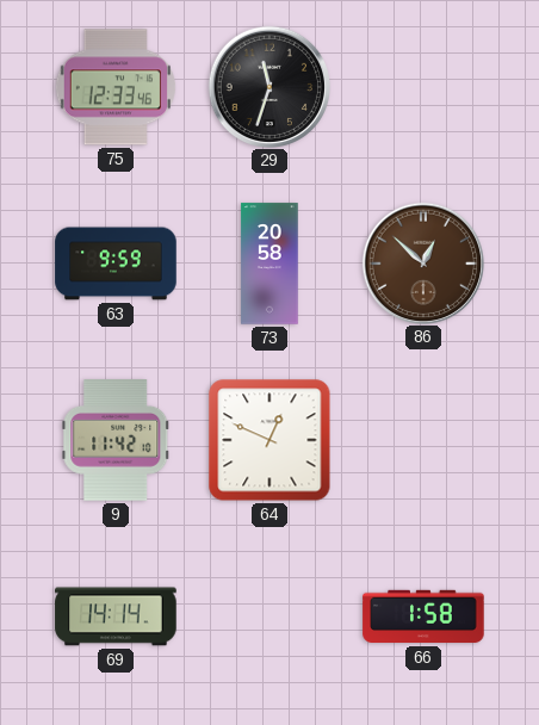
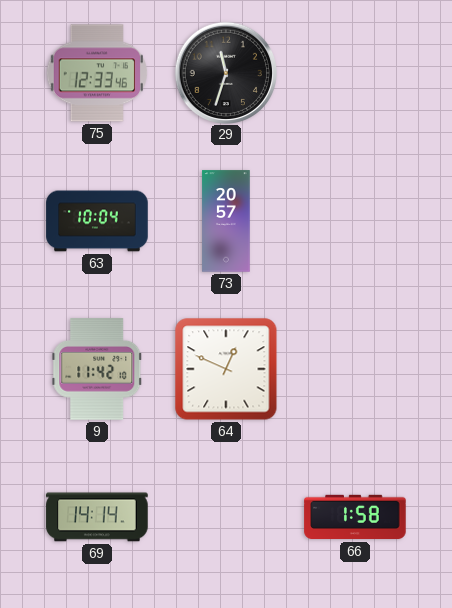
63: 9:59 -> 10:04 (97, 221)
73: 20:58 -> 20:57 (226, 221)
86: 12:52 -> none (422, 262)
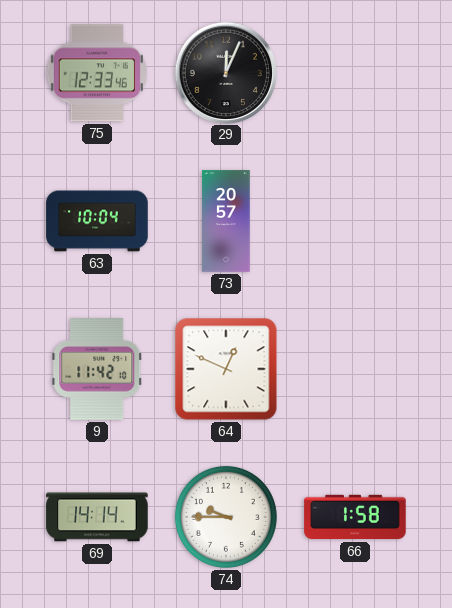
29: 11:33 -> 12:04 (225, 72)
74: none -> 9:45 (226, 517)
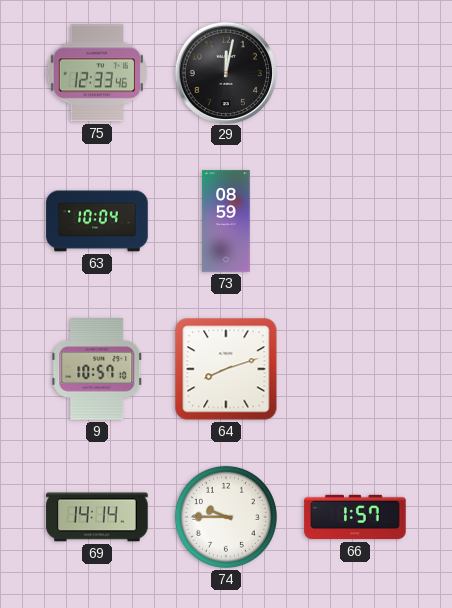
29: 12:04 -> 12:02 (225, 72)
73: 20:57 -> 08:59 (226, 221)
9: 11:42 -> 10:57 (97, 369)
64: 12:49 -> 8:12 (226, 369)
66: 1:58 -> 1:57 (355, 517)
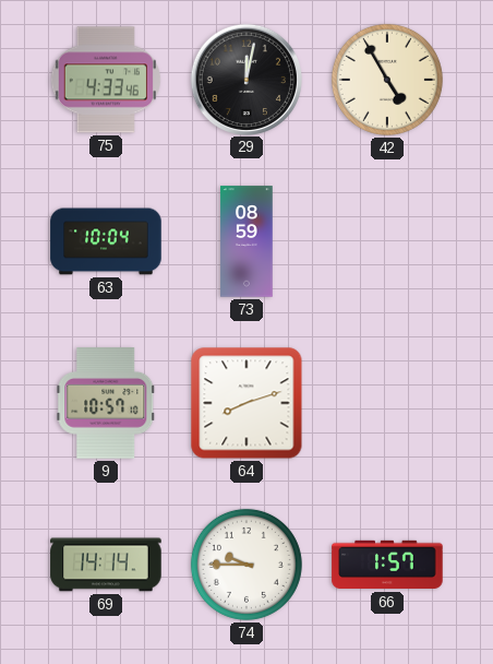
75: 12:33 -> 4:33 (106, 80)
42: none -> 4:55 (387, 80)
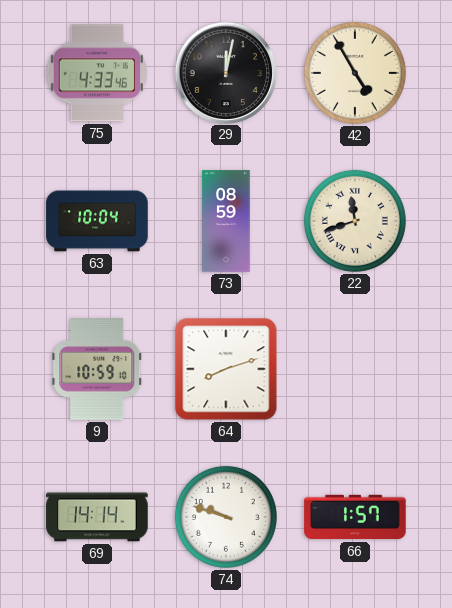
22: none -> 11:42 (355, 221)
9: 10:57 -> 10:59 (97, 369)
74: 9:45 -> 9:48 (226, 517)
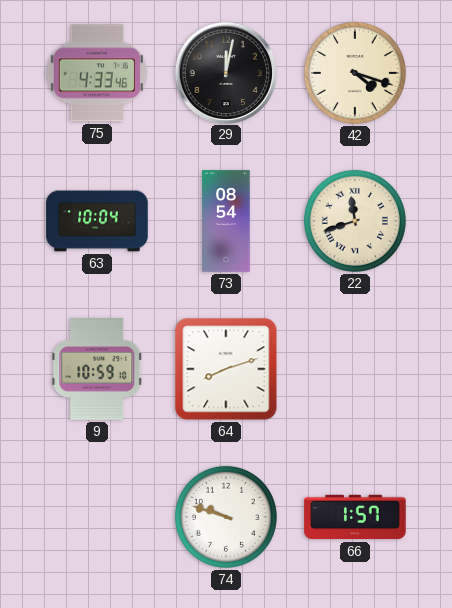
42: 4:55 -> 4:18 (355, 73)
73: 08:59 -> 08:54 (226, 221)
69: 14:14 -> none (97, 517)
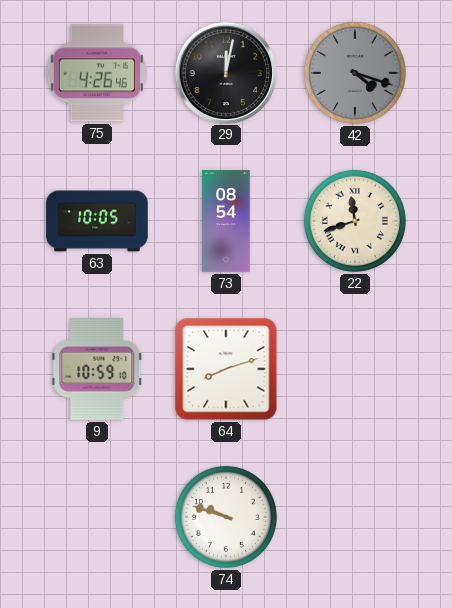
75: 4:33 -> 4:26 (97, 73)
42 dial: cream -> grey (355, 73)
63: 10:04 -> 10:05 (97, 221)
66: 1:57 -> none (355, 517)
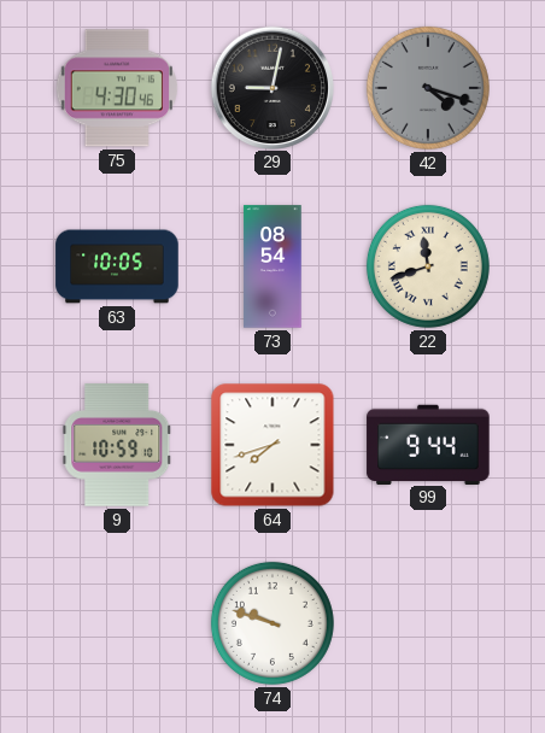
75: 4:26 -> 4:30 (117, 88)
29: 12:02 -> 9:02 (271, 87)
64: 8:12 -> 7:42 (272, 445)
99: none -> 9:44 (428, 444)
